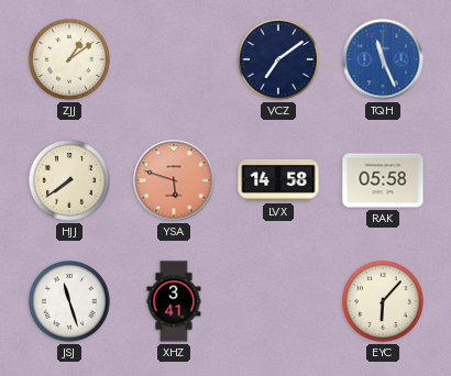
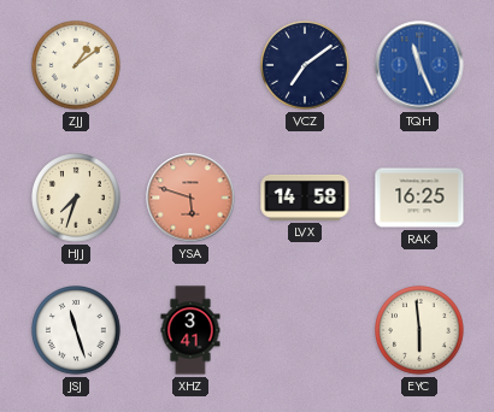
HJJ: 7:39 -> 7:33 (77, 199)
RAK: 05:58 -> 16:25 (419, 198)
EYC: 6:07 -> 5:59 (421, 331)
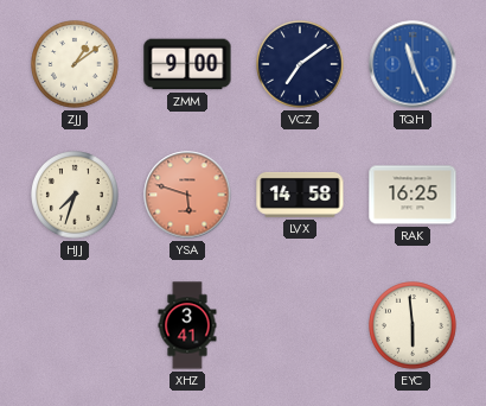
ZMM: none -> 9:00 (187, 64)
JSJ: 11:27 -> none (77, 331)
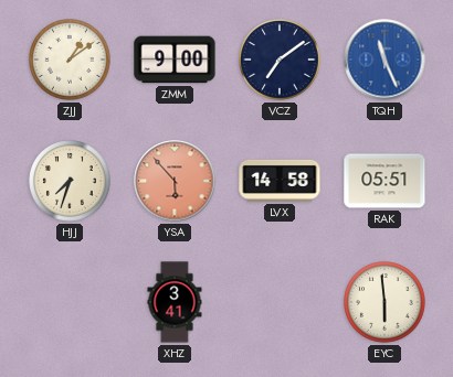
YSA: 5:48 -> 5:53 (175, 181)
RAK: 16:25 -> 05:51 (384, 181)
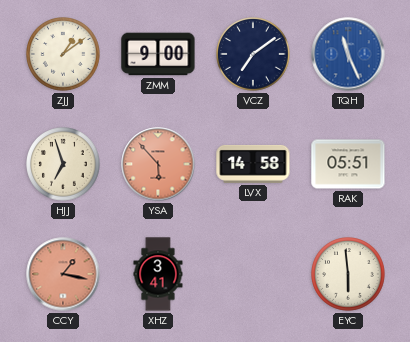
HJJ: 7:33 -> 6:57 (64, 165)
CCY: none -> 1:17 (63, 274)
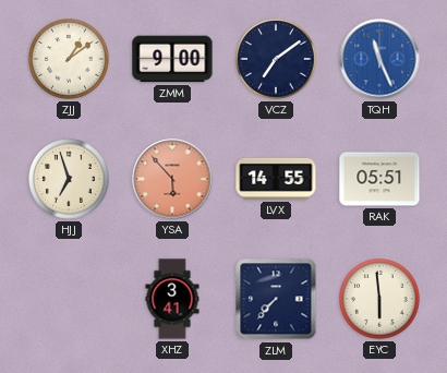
LVX: 14:58 -> 14:55 (276, 179)
CCY: 1:17 -> none (63, 274)
ZLM: none -> 7:37 (276, 299)
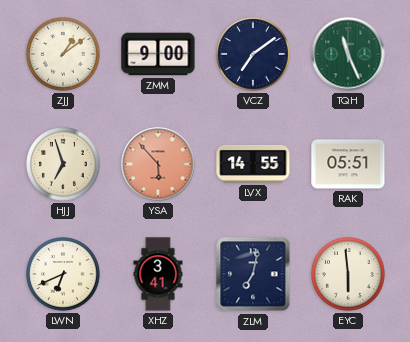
TQH dial: blue -> green (348, 54)
LWN: none -> 6:41 (64, 275)
ZLM: 7:37 -> 7:02 (253, 274)
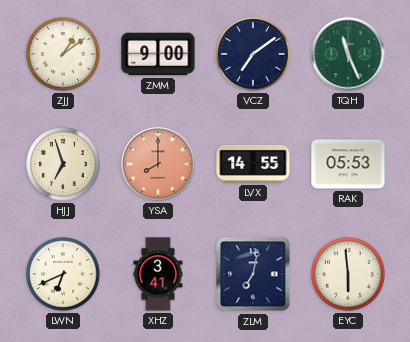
YSA: 5:53 -> 8:00 (158, 164)
RAK: 05:51 -> 05:53 (348, 164)
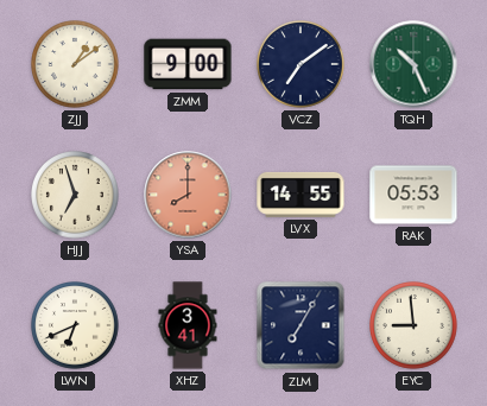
TQH: 11:26 -> 10:26 (413, 64)
ZLM: 7:02 -> 7:05 (301, 325)
EYC: 5:59 -> 8:59 (415, 326)
